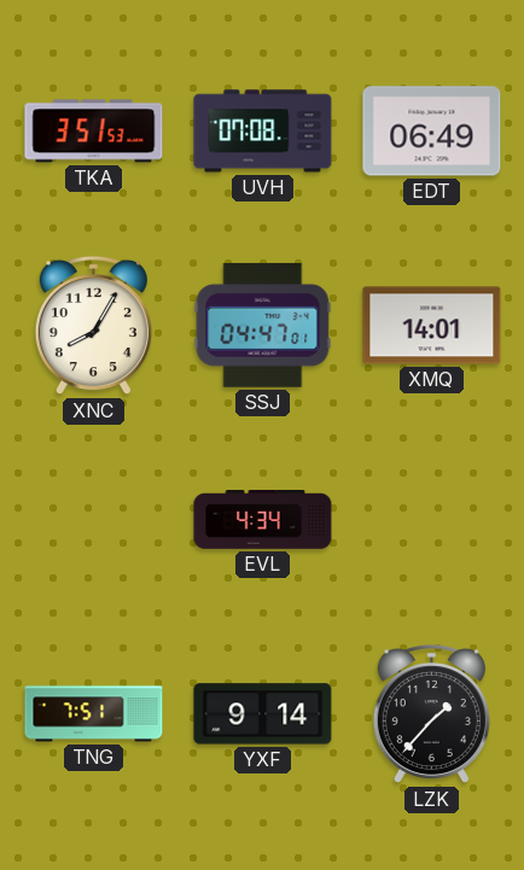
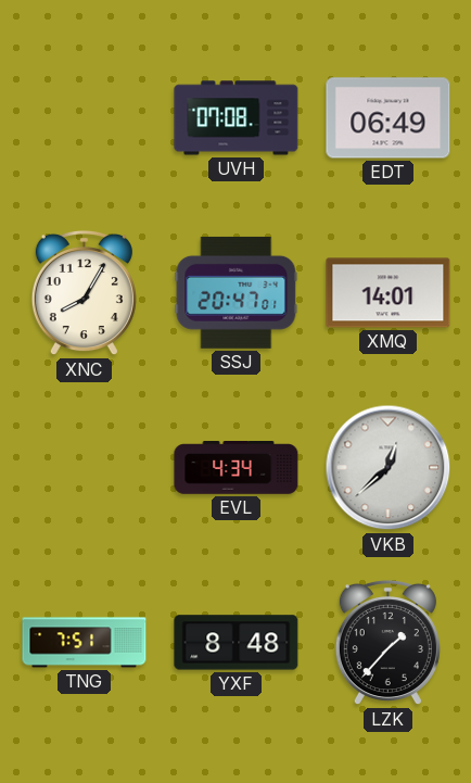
TKA: 3:51 -> none (94, 132)
SSJ: 04:47 -> 20:47 (237, 292)
VKB: none -> 12:38 (389, 468)
YXF: 9:14 -> 8:48 (237, 643)
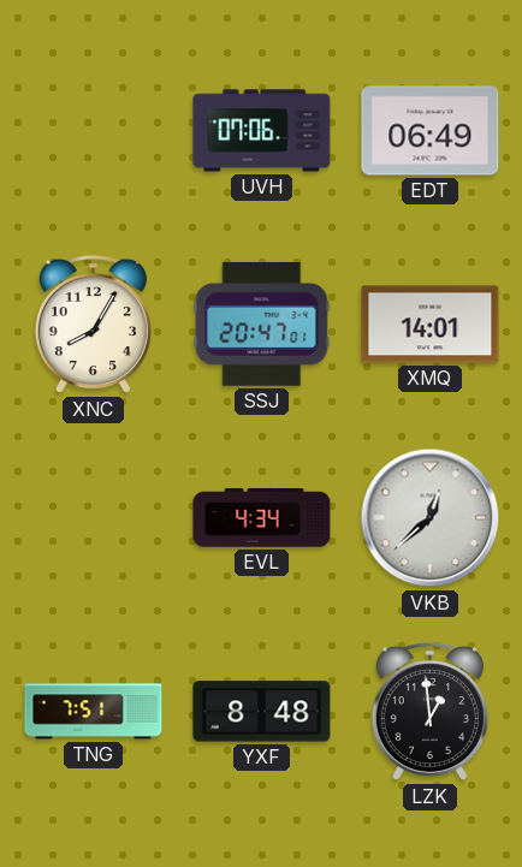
UVH: 07:08 -> 07:06 (262, 131)
LZK: 1:37 -> 12:59 (429, 712)
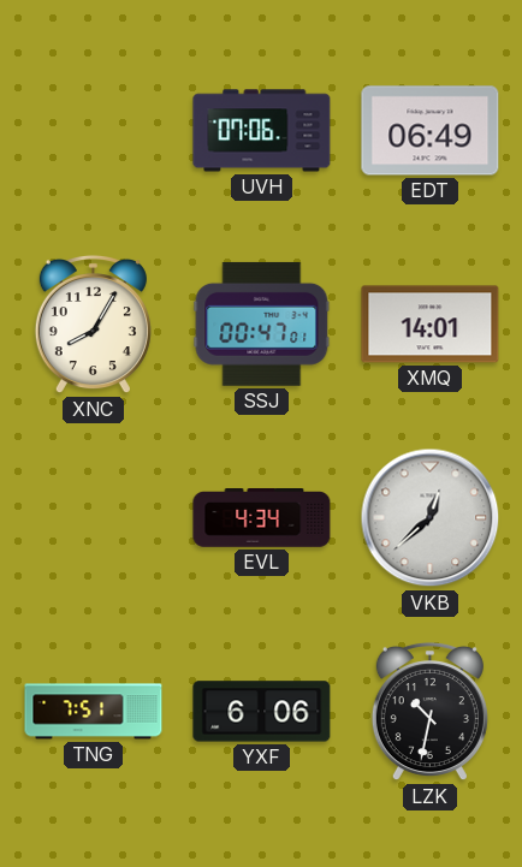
SSJ: 20:47 -> 00:47 (262, 323)
YXF: 8:48 -> 6:06 (262, 712)
LZK: 12:59 -> 10:32 (429, 712)
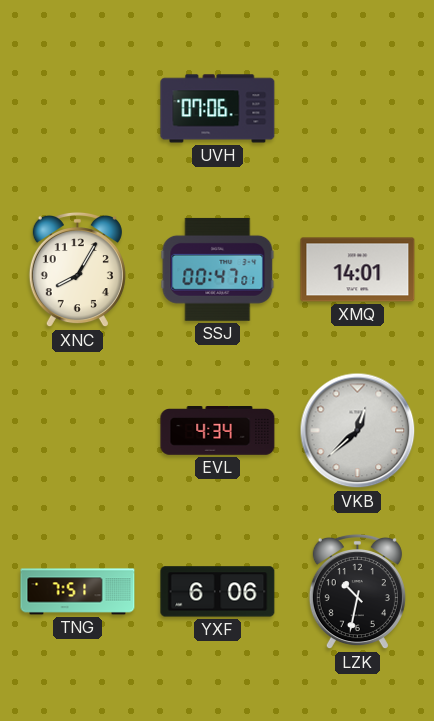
EDT: 06:49 -> none (431, 131)
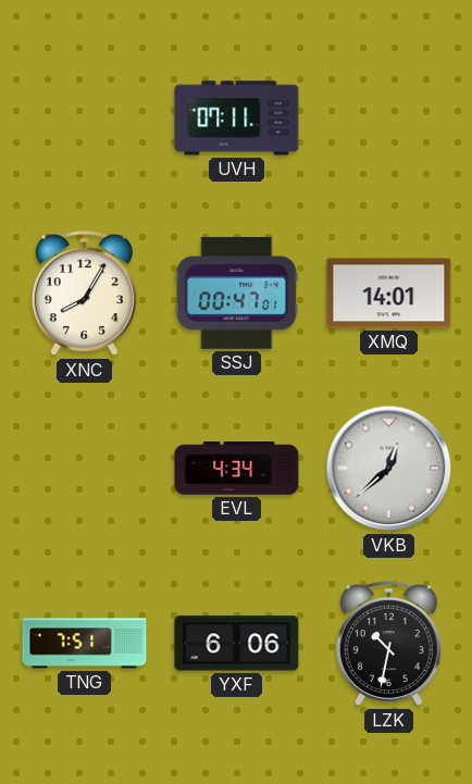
UVH: 07:06 -> 07:11 (237, 119)
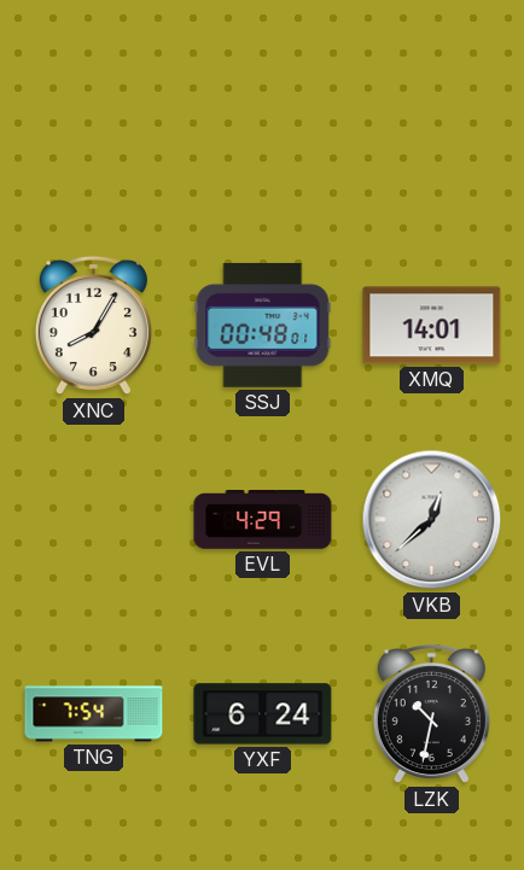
UVH: 07:11 -> none (237, 119)
SSJ: 00:47 -> 00:48 (263, 325)
EVL: 4:34 -> 4:29 (263, 520)
TNG: 7:51 -> 7:54 (94, 714)
YXF: 6:06 -> 6:24 (263, 714)
